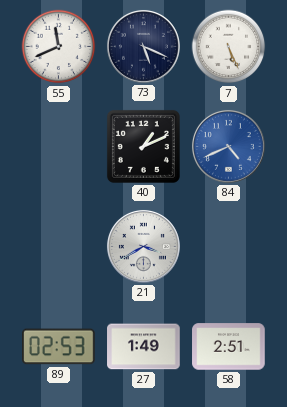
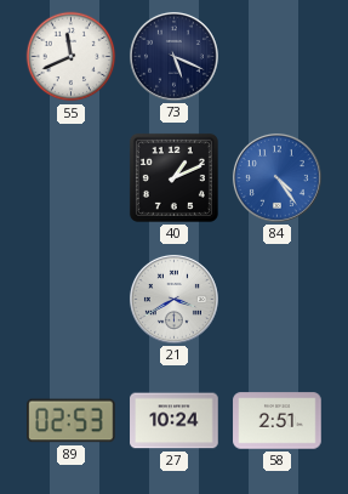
7: 5:26 -> none (229, 47)
84: 4:41 -> 4:24 (276, 177)
27: 1:49 -> 10:24 (175, 421)
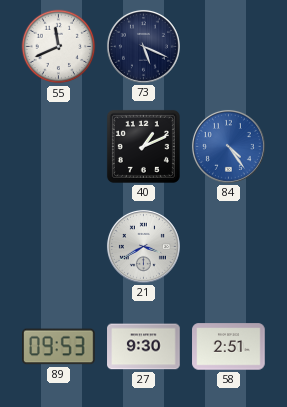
89: 02:53 -> 09:53 (59, 347)
27: 10:24 -> 9:30 (144, 347)
